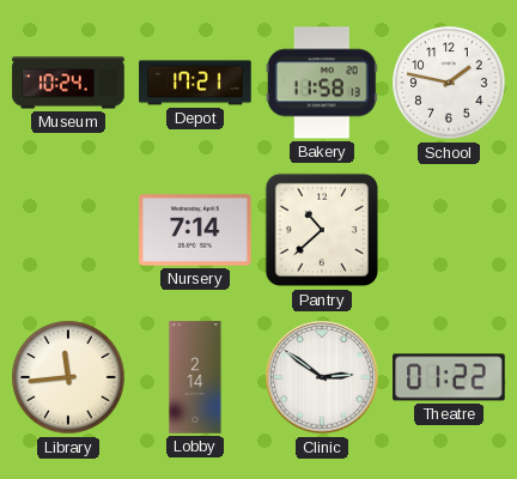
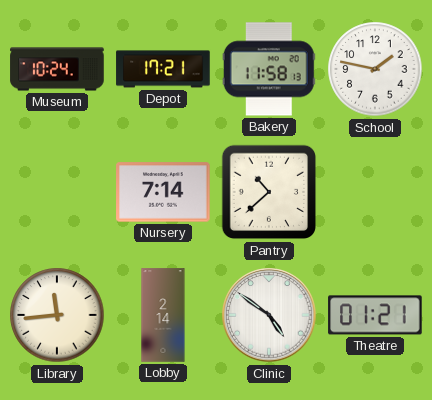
Clinic: 2:51 -> 4:51 (269, 315)
Theatre: 01:22 -> 01:21 (375, 315)
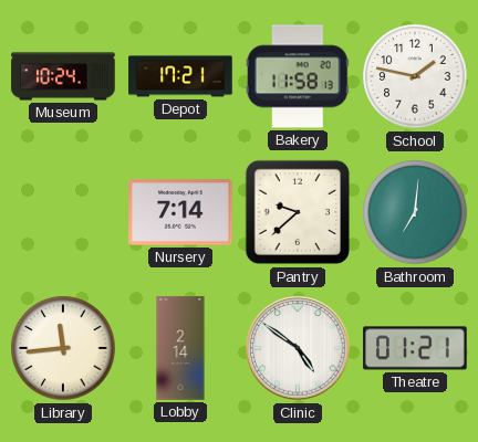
Pantry: 10:38 -> 9:38 (298, 212)
Bathroom: none -> 7:01 (415, 212)
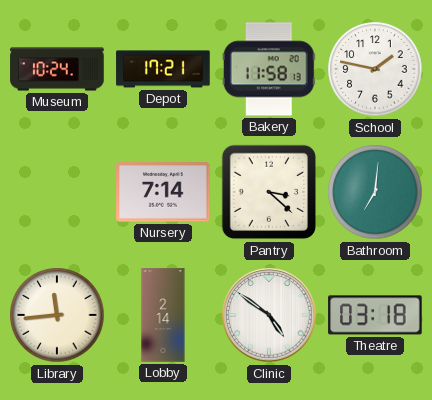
Pantry: 9:38 -> 3:22 (269, 192)
Theatre: 01:21 -> 03:18 (375, 315)
